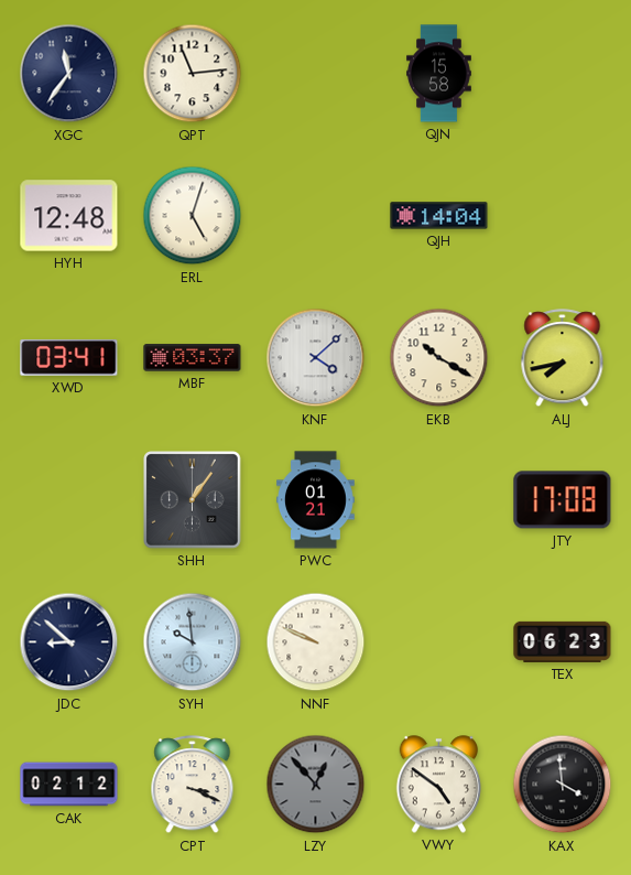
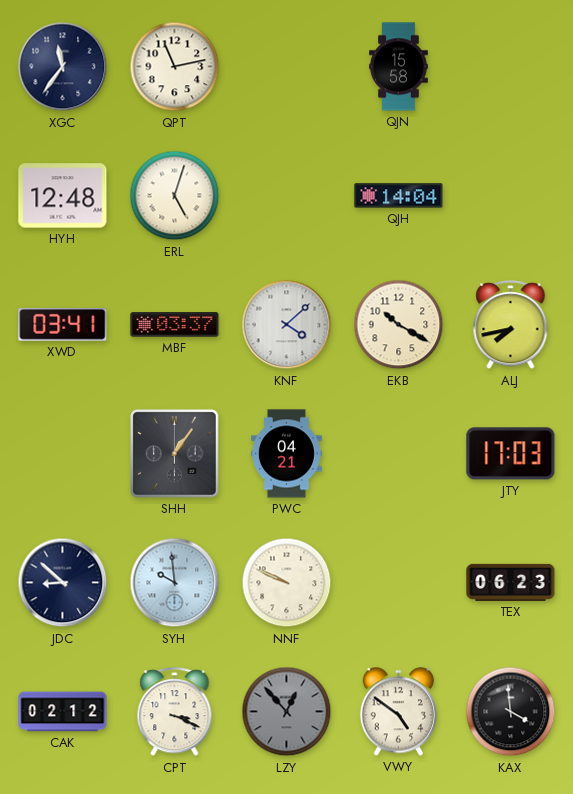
QPT: 11:14 -> 11:13 (175, 67)
PWC: 01:21 -> 04:21 (287, 454)
JTY: 17:08 -> 17:03 (511, 454)
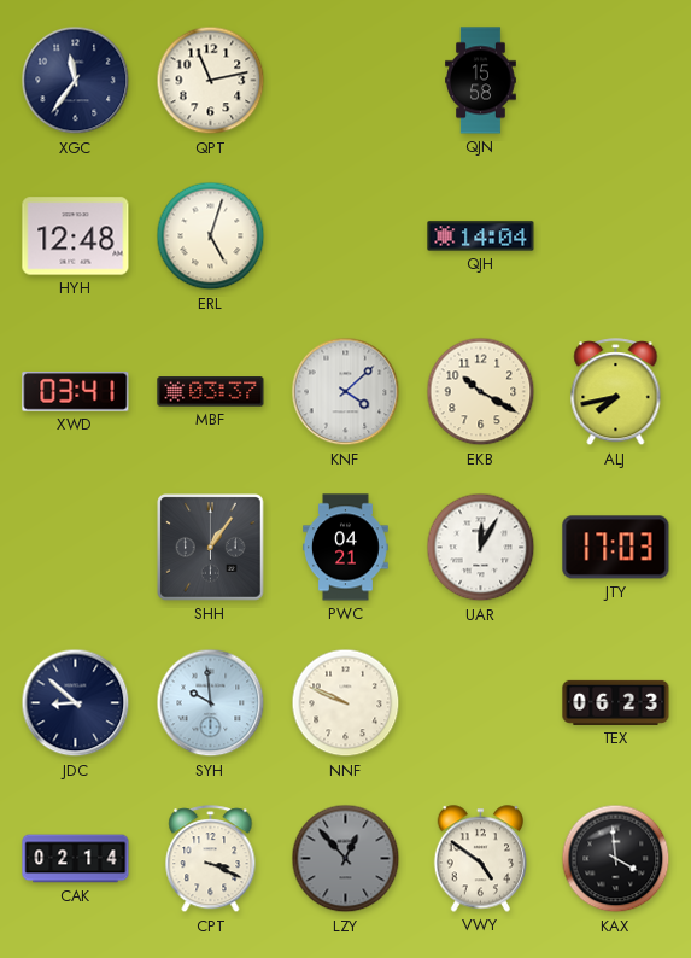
UAR: none -> 12:05 (481, 548)
CAK: 02:12 -> 02:14 (76, 859)
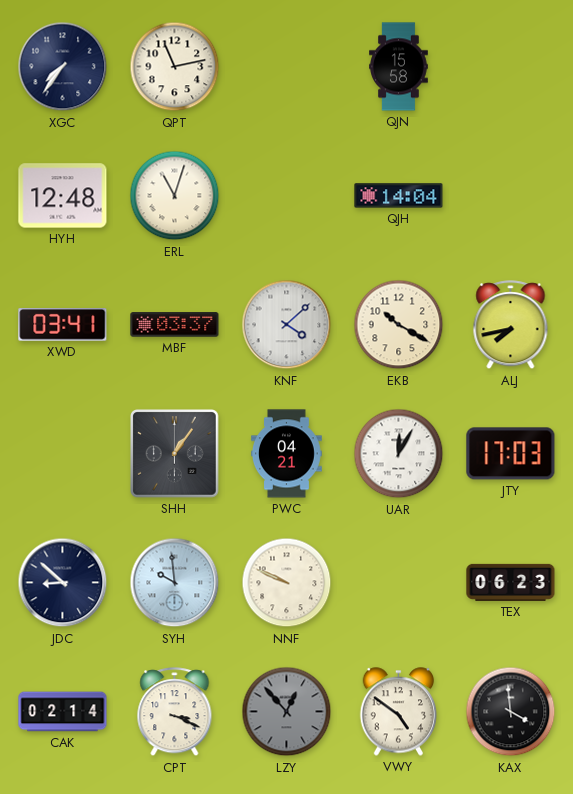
XGC: 11:36 -> 7:36 (63, 67)
ERL: 5:03 -> 11:03 (175, 196)
